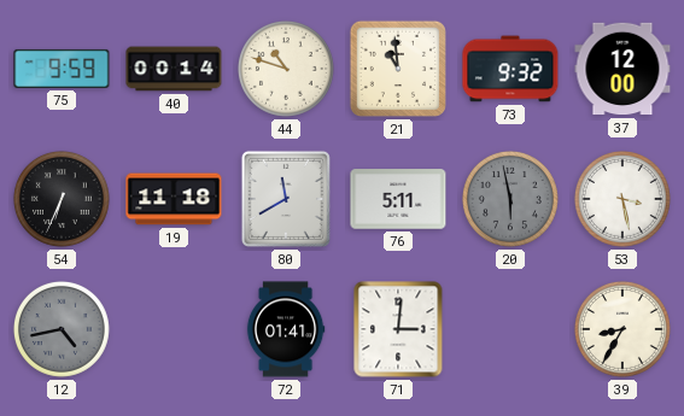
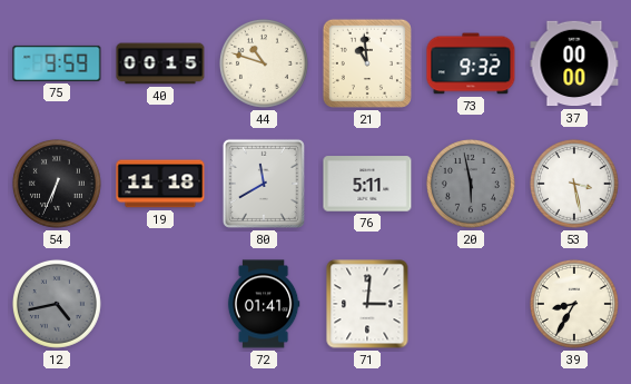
40: 00:14 -> 00:15 (160, 63)
37: 12:00 -> 00:00 (574, 63)
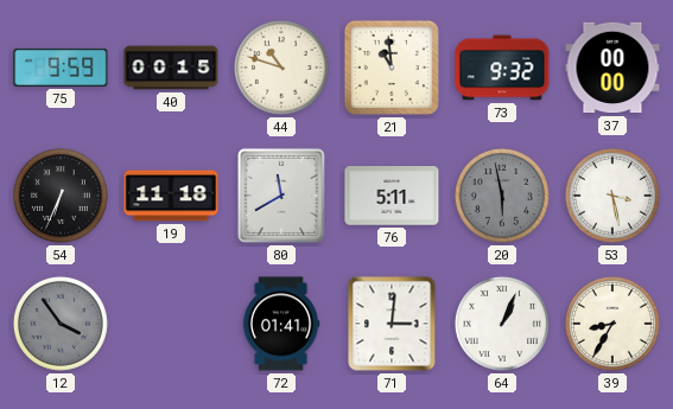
12: 4:43 -> 3:54 (61, 324)
64: none -> 1:04 (502, 324)
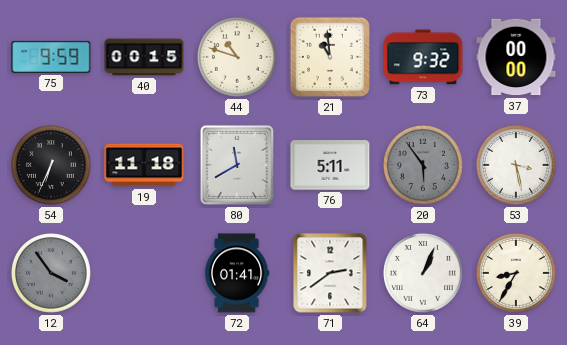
20: 5:58 -> 5:54 (423, 165)
71: 3:01 -> 2:39 (330, 273)
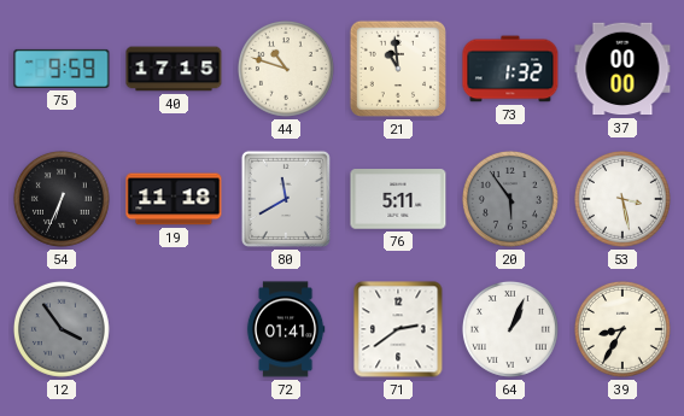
40: 00:15 -> 17:15 (174, 69)
73: 9:32 -> 1:32 (510, 69)
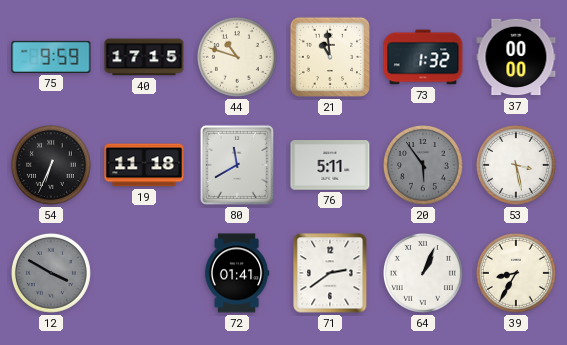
12: 3:54 -> 3:50 (51, 273)
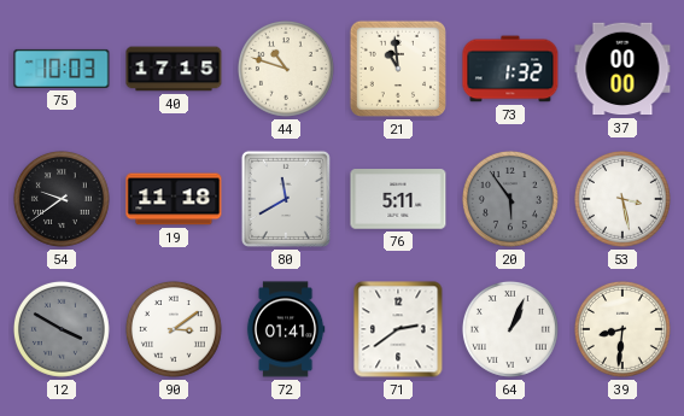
75: 9:59 -> 10:03 (62, 69)
54: 6:34 -> 9:39 (62, 199)
90: none -> 3:09 (174, 329)
39: 8:35 -> 8:31 (622, 329)
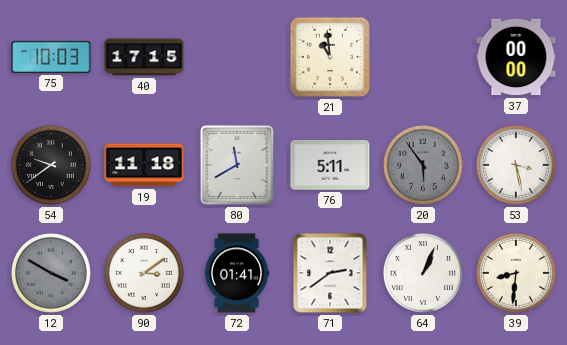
44: 10:48 -> none (286, 69)
73: 1:32 -> none (510, 69)
